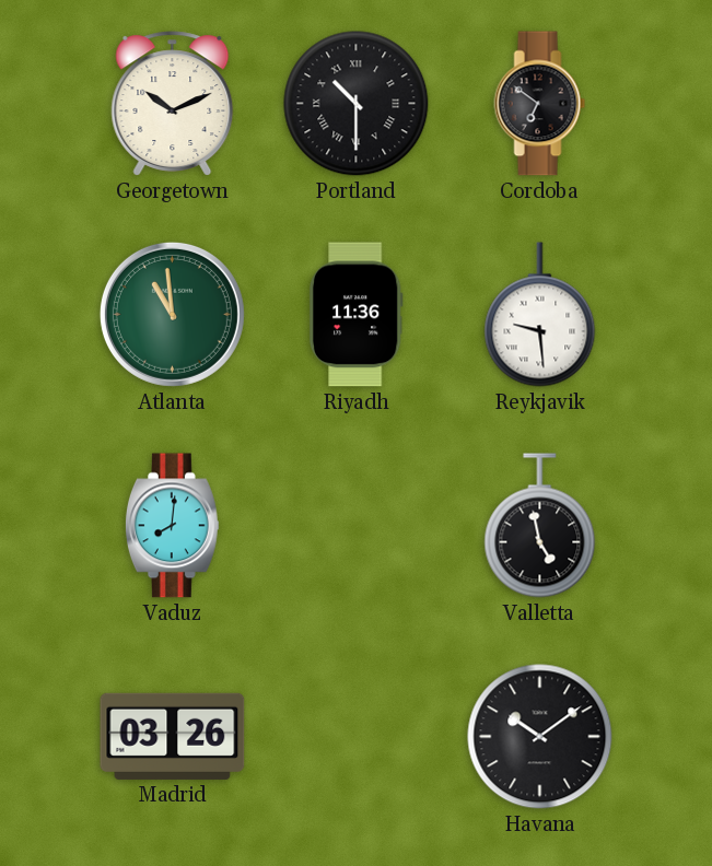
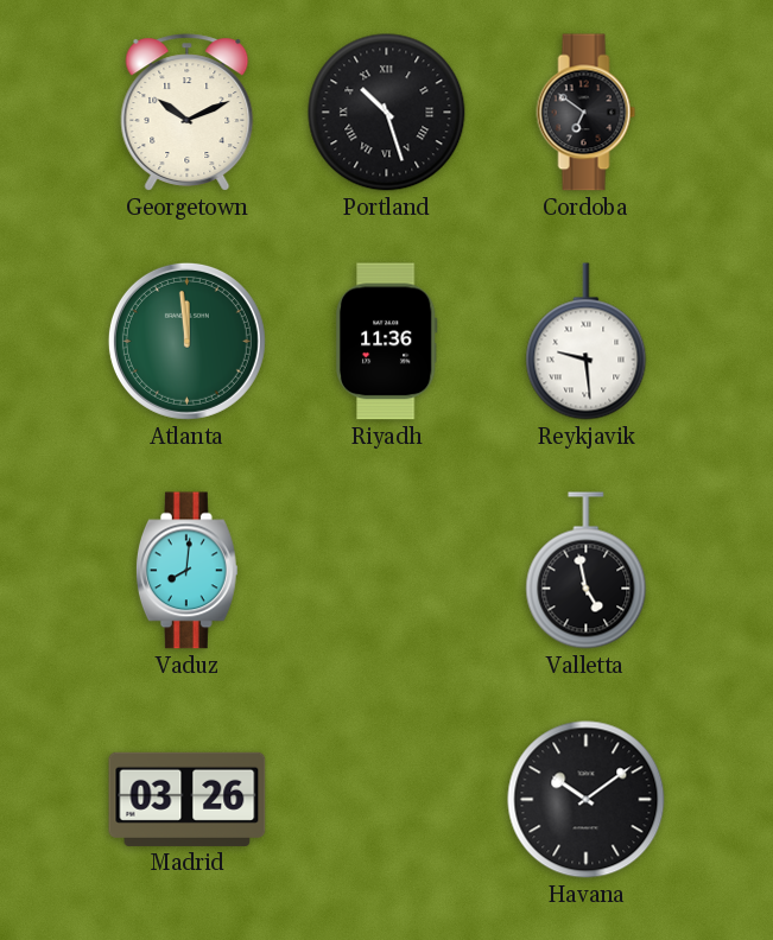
Portland: 10:30 -> 10:27 (387, 113)
Atlanta: 10:59 -> 11:59 (186, 341)
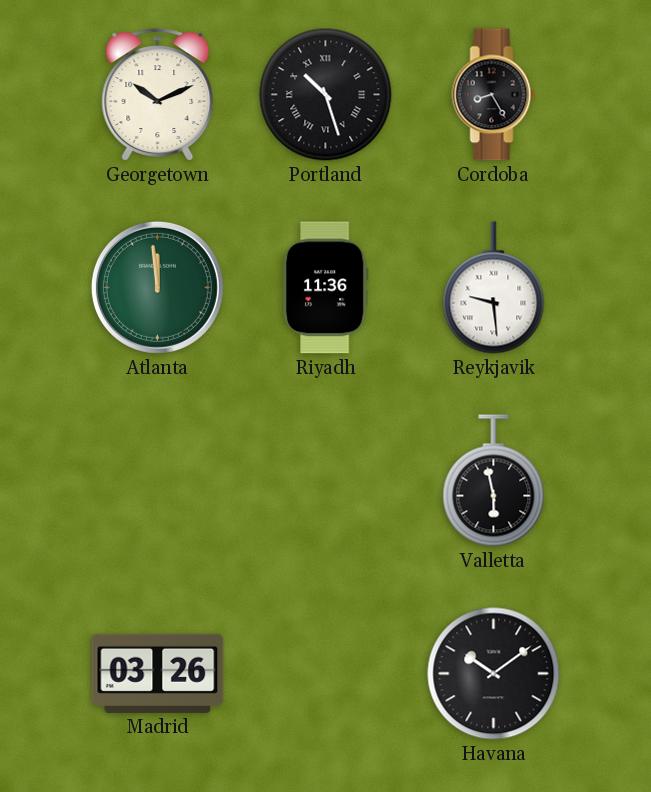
Cordoba: 6:51 -> 8:25 (494, 95)
Vaduz: 8:01 -> none (186, 571)
Valletta: 4:58 -> 5:58 (494, 481)
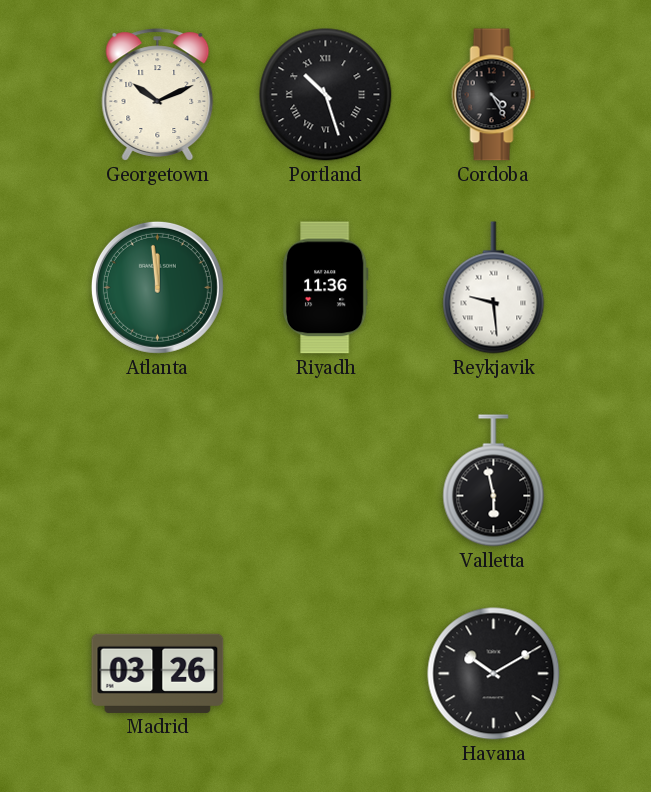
Cordoba: 8:25 -> 4:25 (494, 95)
Havana: 10:09 -> 10:10 (494, 674)
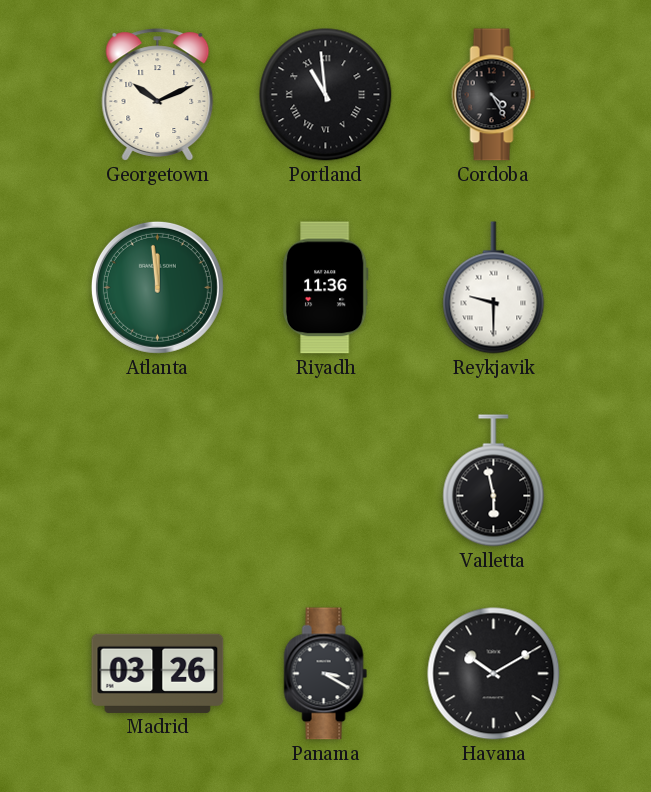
Portland: 10:27 -> 10:59 (326, 95)
Reykjavik: 9:29 -> 9:30 (494, 288)
Panama: none -> 3:20 (326, 674)
